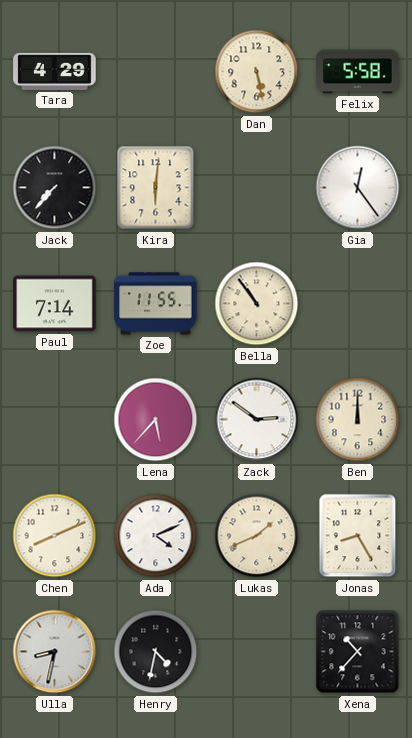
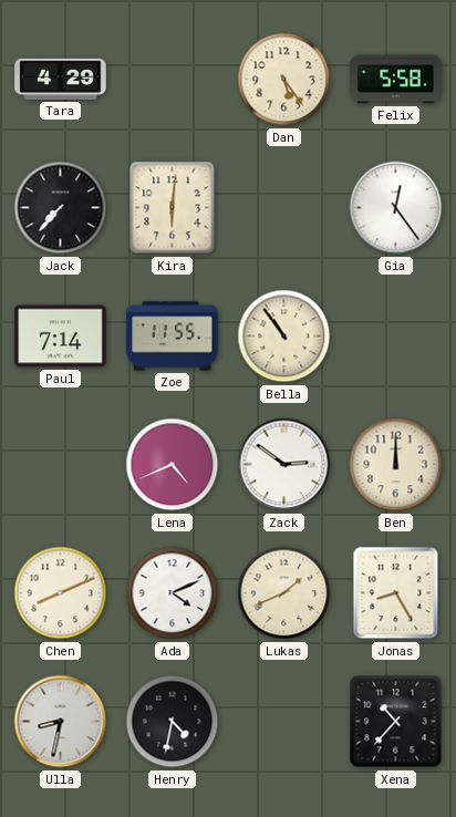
Dan: 5:28 -> 5:24 (284, 80)
Lena: 5:37 -> 4:41 (173, 465)
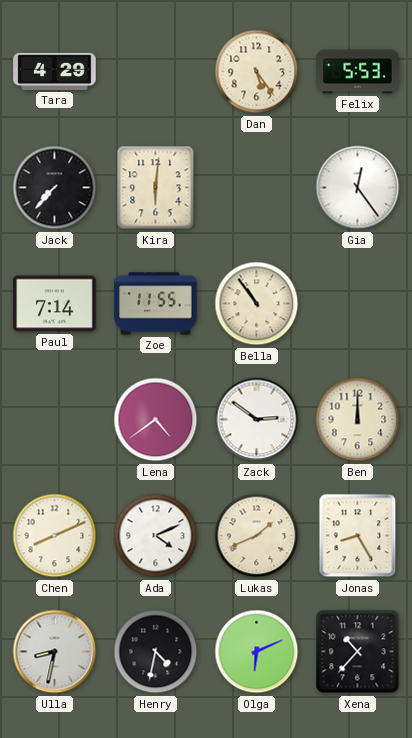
Felix: 5:58 -> 5:53 (358, 72)
Lena: 4:41 -> 4:39 (156, 420)
Olga: none -> 6:11 (257, 652)
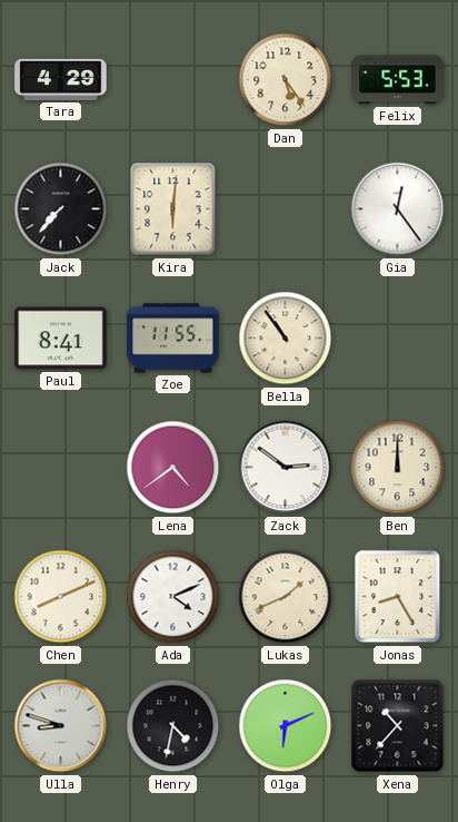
Paul: 7:14 -> 8:41 (61, 339)
Ulla: 8:32 -> 8:48 (61, 726)
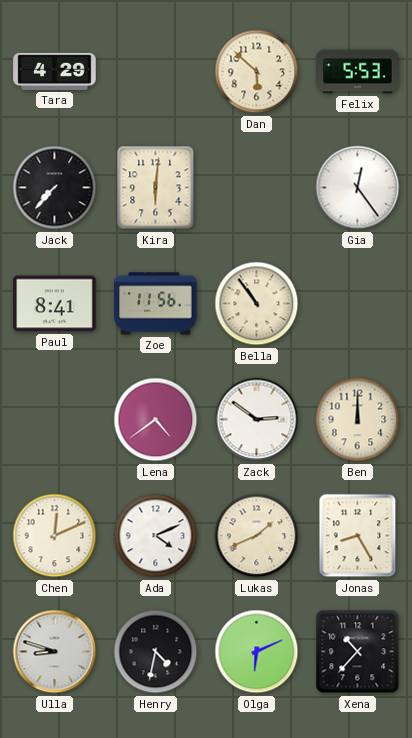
Dan: 5:24 -> 5:52 (257, 72)
Zoe: 11:55 -> 11:56 (156, 304)
Chen: 8:11 -> 12:11 (55, 536)
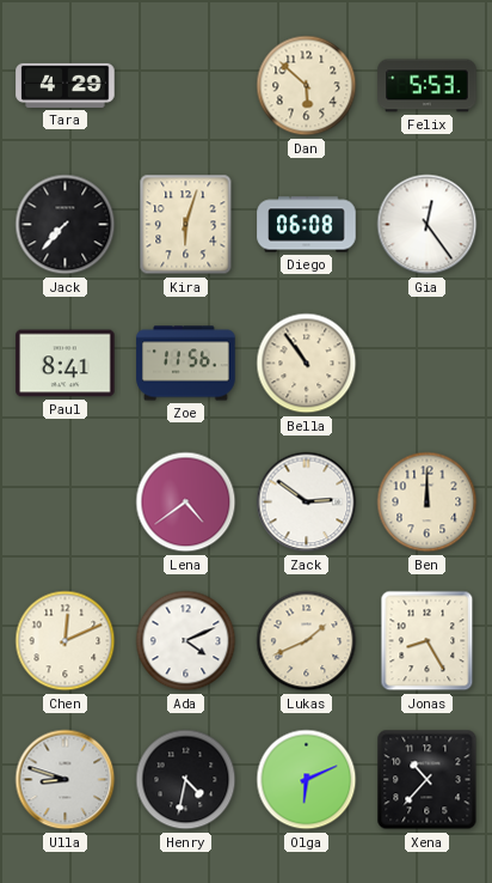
Kira: 6:01 -> 6:03 (186, 225)
Diego: none -> 06:08 (307, 225)
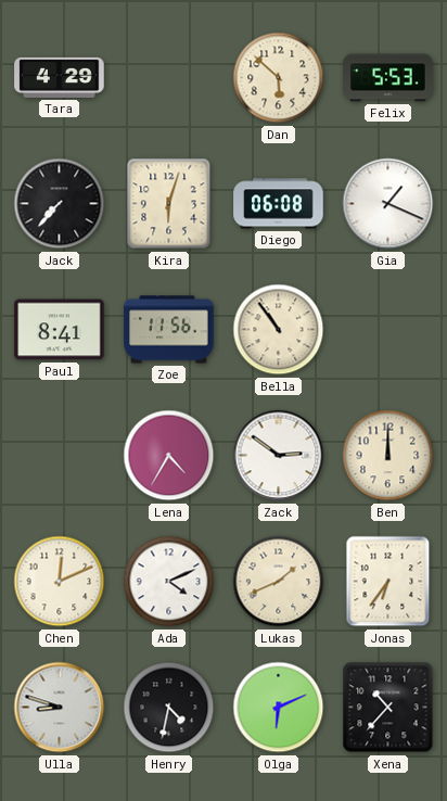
Gia: 12:24 -> 1:19 (388, 204)
Lena: 4:39 -> 4:35 (169, 456)
Jonas: 8:25 -> 6:36 (388, 582)
